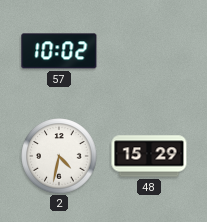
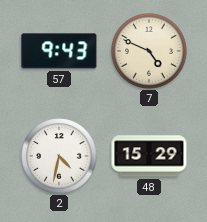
57: 10:02 -> 9:43 (59, 51)
7: none -> 4:49 (149, 51)
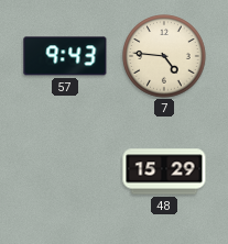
7: 4:49 -> 4:46 (164, 56)
2: 4:32 -> none (59, 156)
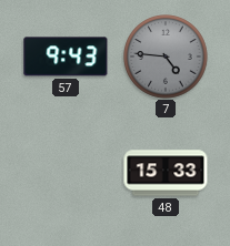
7 dial: cream -> grey (166, 57)
48: 15:29 -> 15:33 (166, 173)
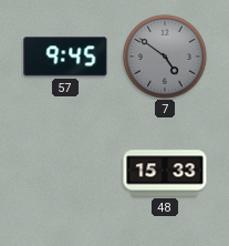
57: 9:43 -> 9:45 (65, 57)
7: 4:46 -> 4:51 (165, 57)
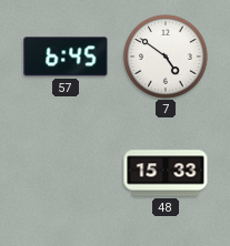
57: 9:45 -> 6:45 (66, 57)
7 dial: grey -> white (166, 57)
